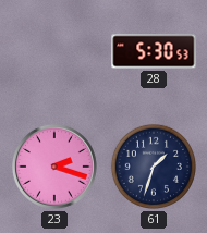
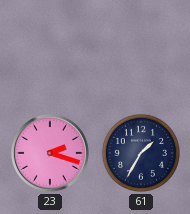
28: 5:30 -> none (154, 51)
61: 1:33 -> 1:35 (141, 153)
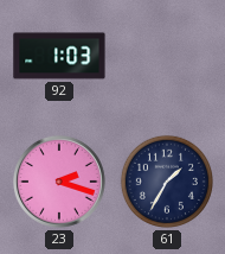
92: none -> 1:03 (59, 56)
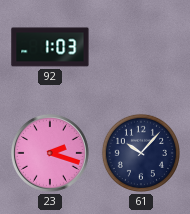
61: 1:35 -> 10:07 (141, 153)
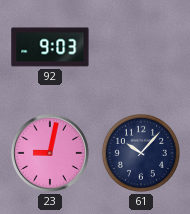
92: 1:03 -> 9:03 (50, 47)
23: 2:18 -> 9:02 (50, 153)
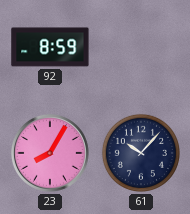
92: 9:03 -> 8:59 (50, 47)
23: 9:02 -> 8:05 (50, 153)
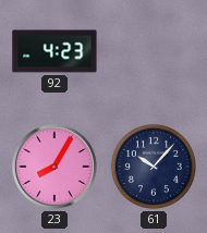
92: 8:59 -> 4:23 (54, 51)
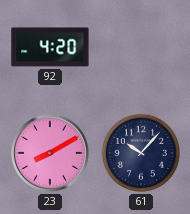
92: 4:23 -> 4:20 (50, 47)
23: 8:05 -> 8:10 (50, 153)
